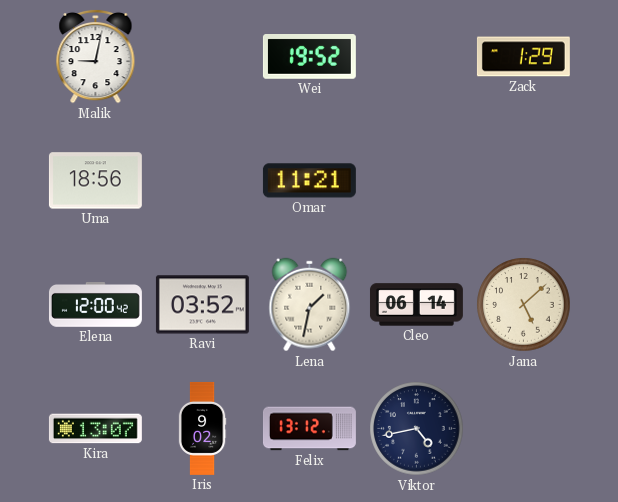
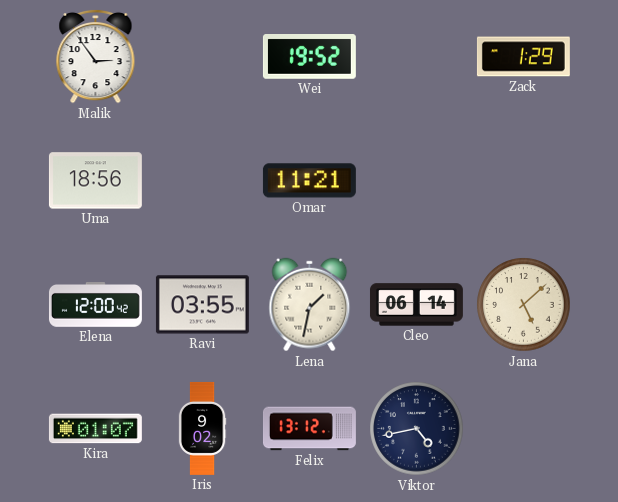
Malik: 9:02 -> 2:54 (96, 56)
Ravi: 03:52 -> 03:55 (202, 305)
Kira: 13:07 -> 01:07 (95, 429)
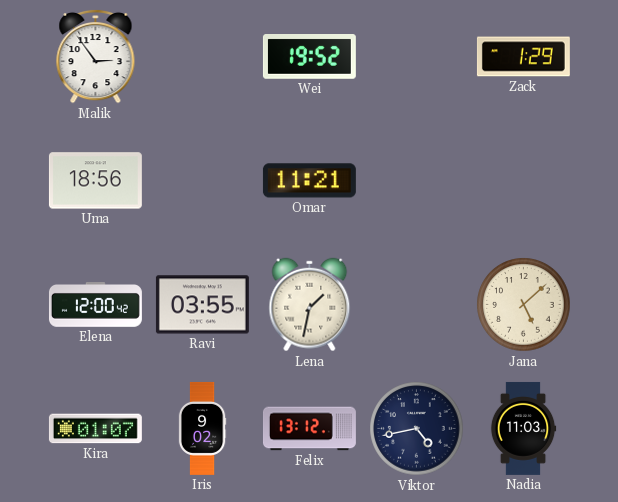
Cleo: 06:14 -> none (416, 305)
Nadia: none -> 11:03 (523, 428)
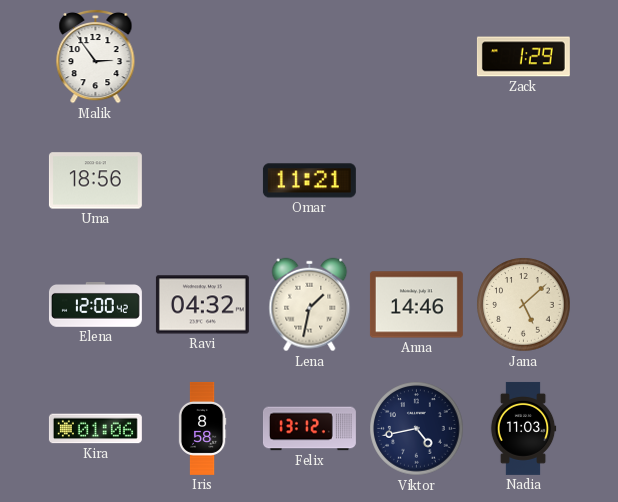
Wei: 19:52 -> none (309, 57)
Ravi: 03:55 -> 04:32 (202, 305)
Anna: none -> 14:46 (416, 305)
Kira: 01:07 -> 01:06 (95, 429)
Iris: 9:02 -> 8:58 (202, 428)
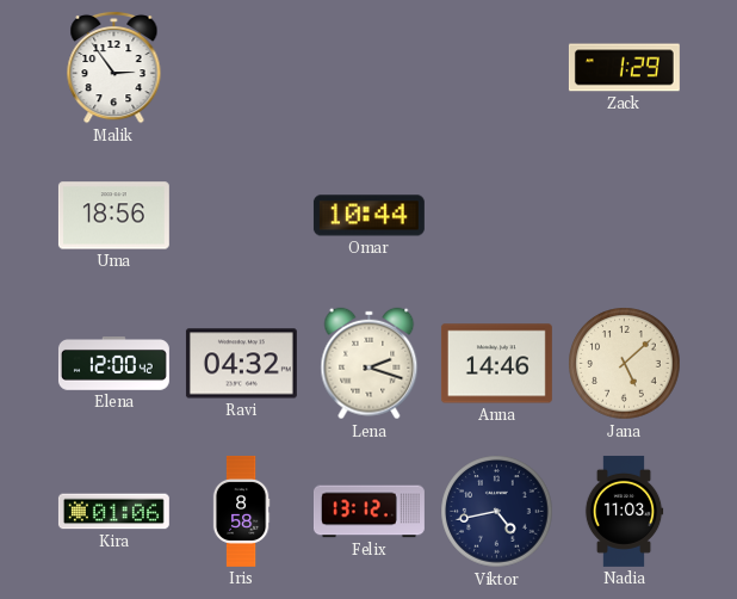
Omar: 11:21 -> 10:44 (368, 216)
Lena: 1:32 -> 2:18 (370, 364)
